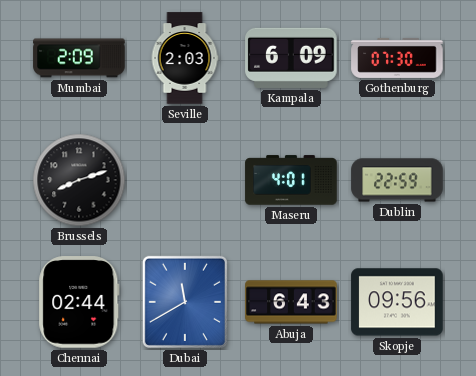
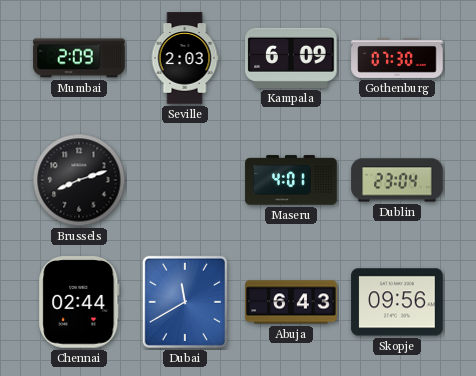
Dublin: 22:59 -> 23:04 (397, 180)
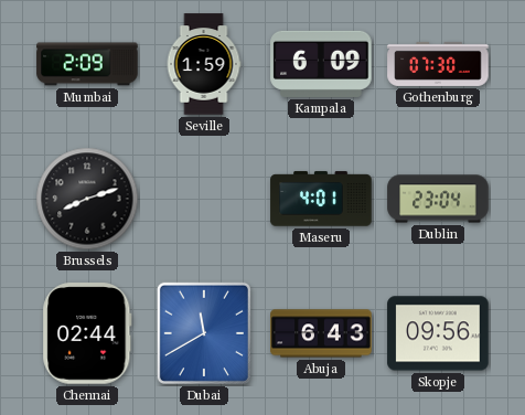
Seville: 2:03 -> 1:59 (204, 64)
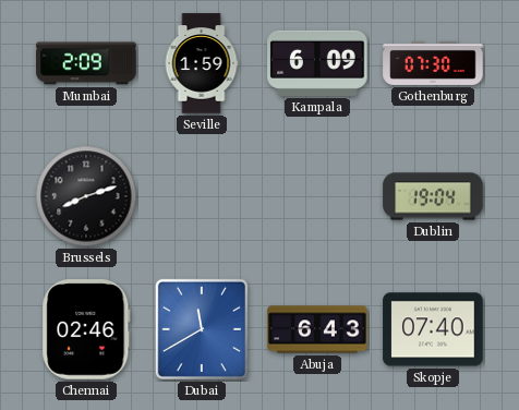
Maseru: 4:01 -> none (321, 199)
Dublin: 23:04 -> 19:04 (433, 196)
Chennai: 02:44 -> 02:46 (86, 329)
Skopje: 09:56 -> 07:40 (433, 329)
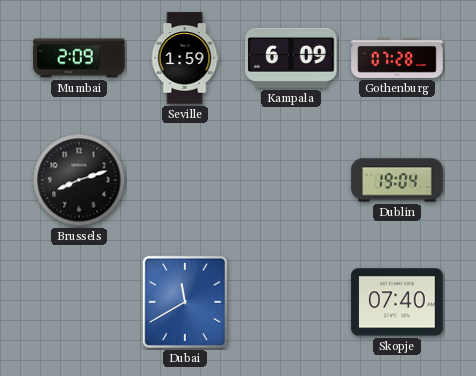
Gothenburg: 07:30 -> 07:28 (397, 58)
Chennai: 02:46 -> none (86, 329)
Abuja: 6:43 -> none (317, 329)
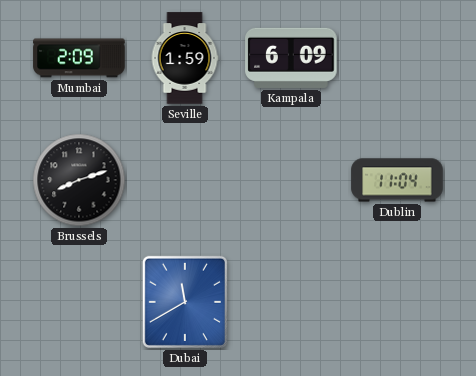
Gothenburg: 07:28 -> none (397, 58)
Dublin: 19:04 -> 11:04 (397, 180)
Skopje: 07:40 -> none (397, 302)
